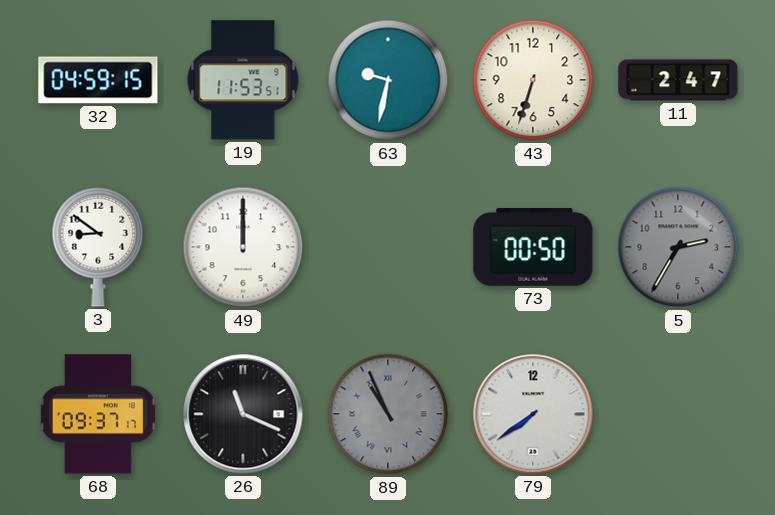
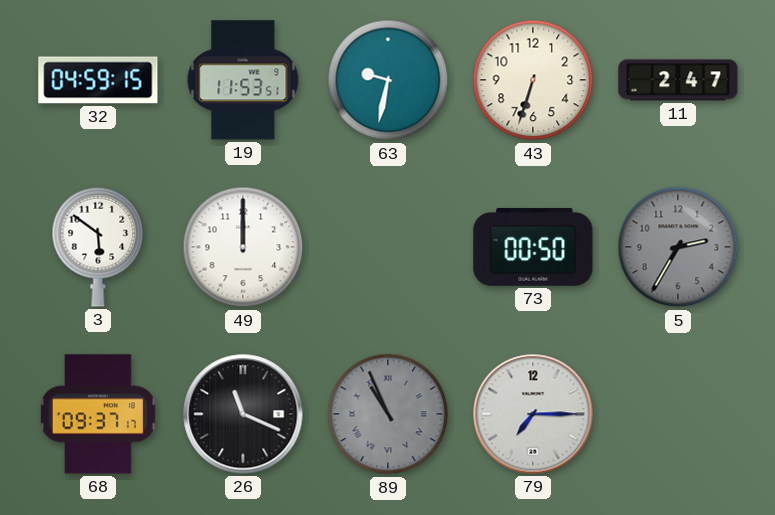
3: 8:51 -> 5:51 (98, 247)
79: 7:39 -> 7:15 (533, 414)
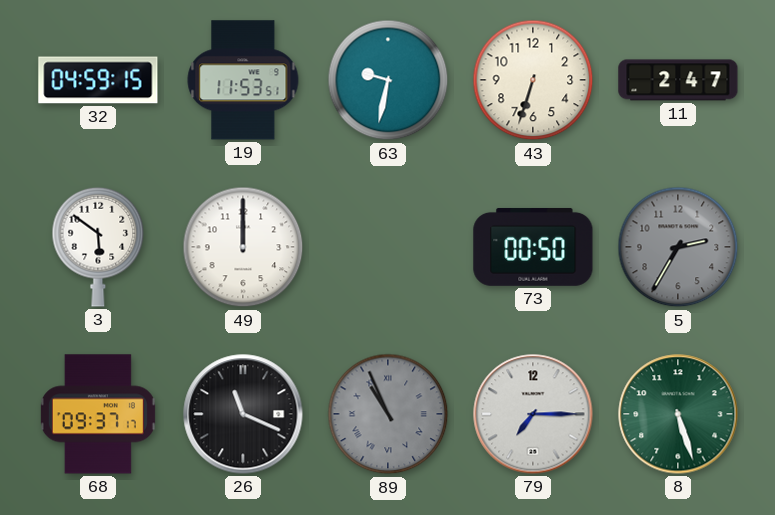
8: none -> 5:27 (678, 414)
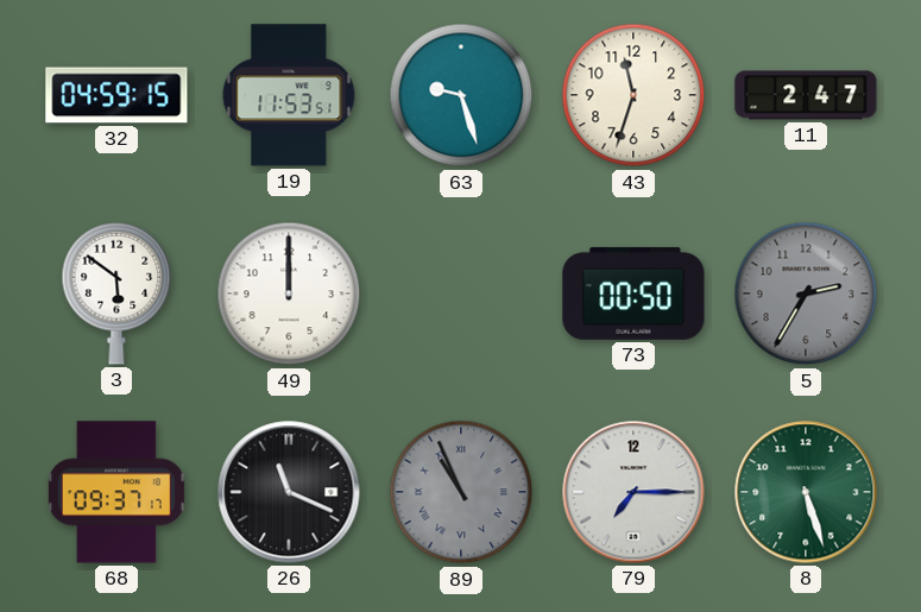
63: 9:32 -> 9:27 (461, 95)
43: 6:33 -> 11:33 (633, 95)
